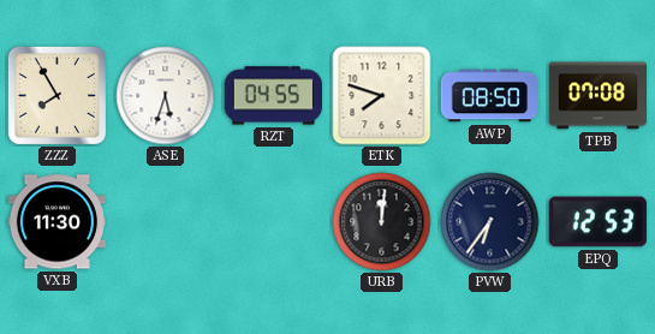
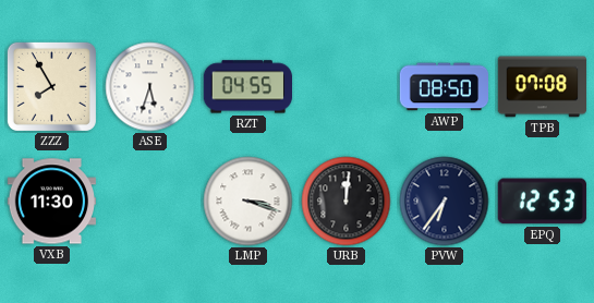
ETK: 7:48 -> none (382, 96)
LMP: none -> 3:18 (248, 202)
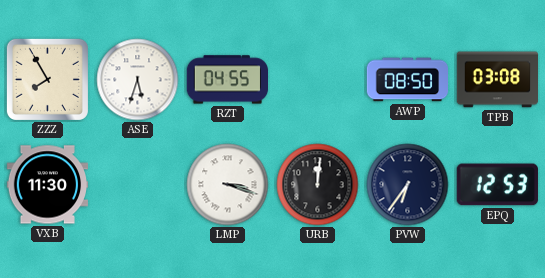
TPB: 07:08 -> 03:08 (497, 80)
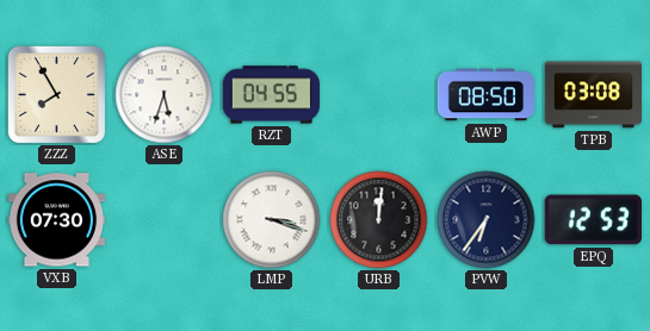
VXB: 11:30 -> 07:30 (57, 220)
